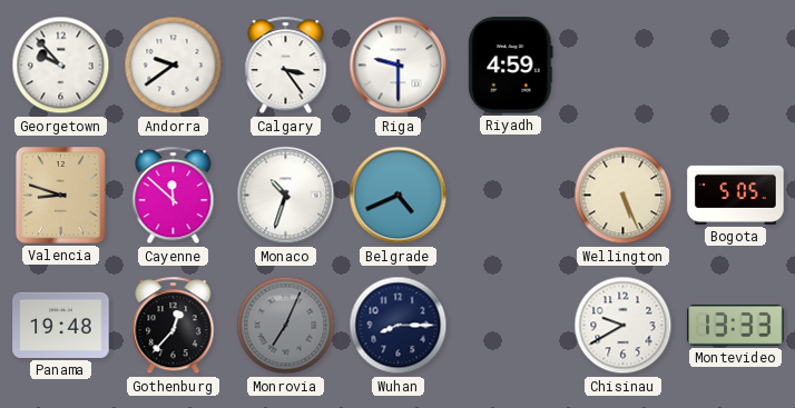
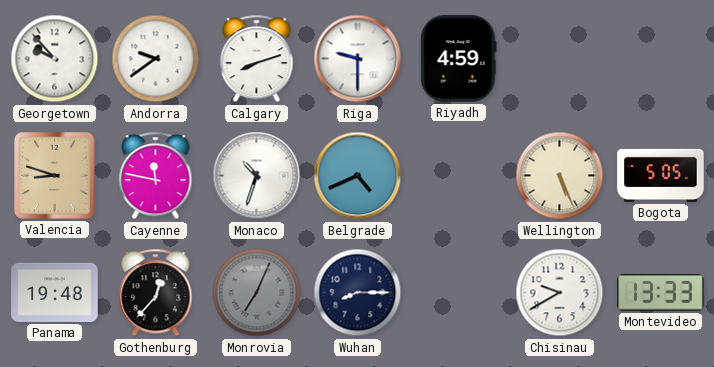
Calgary: 3:24 -> 8:12 (257, 59)
Cayenne: 11:52 -> 11:47 (156, 176)
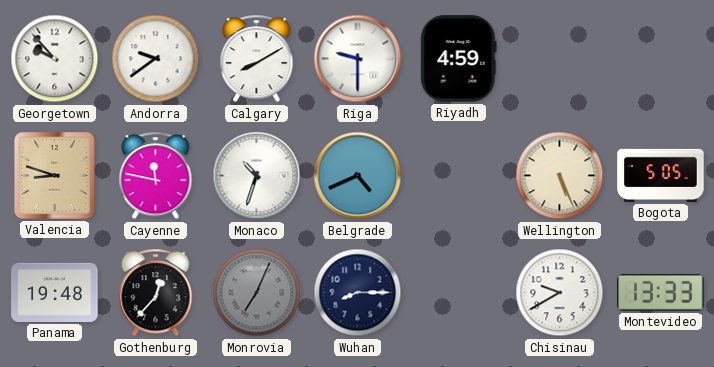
Calgary: 8:12 -> 8:10 (257, 59)
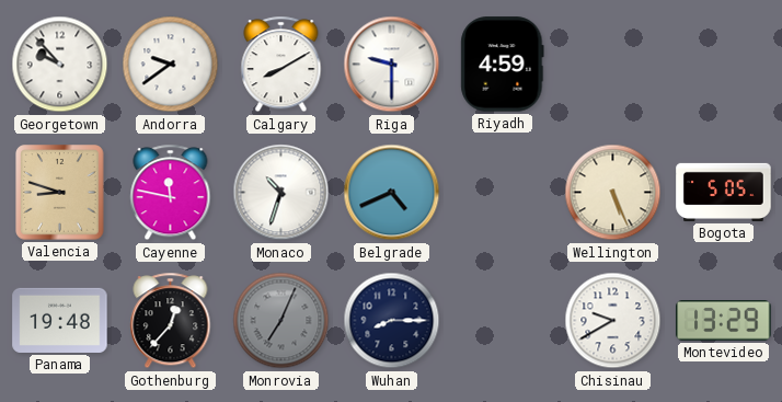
Montevideo: 13:33 -> 13:29 (724, 321)
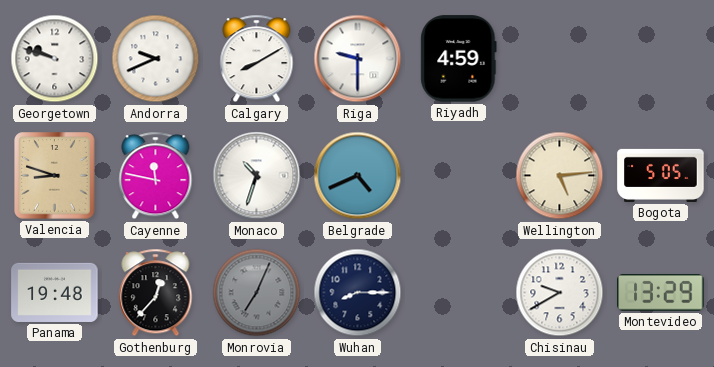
Georgetown: 9:53 -> 9:48 (55, 59)
Andorra: 9:39 -> 9:41 (156, 59)
Wellington: 5:26 -> 5:14 (560, 176)
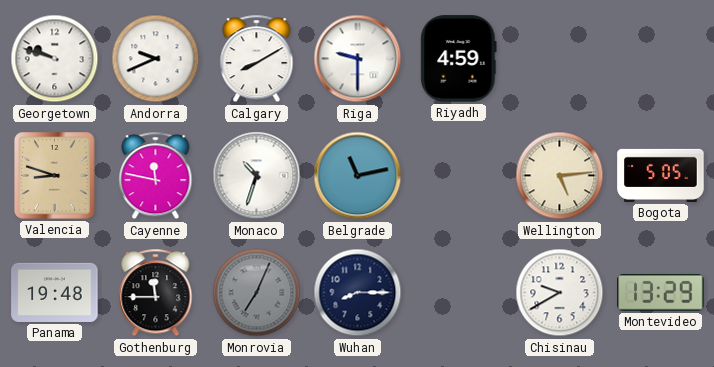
Belgrade: 4:41 -> 11:13 (358, 176)
Gothenburg: 12:37 -> 11:45 (156, 293)
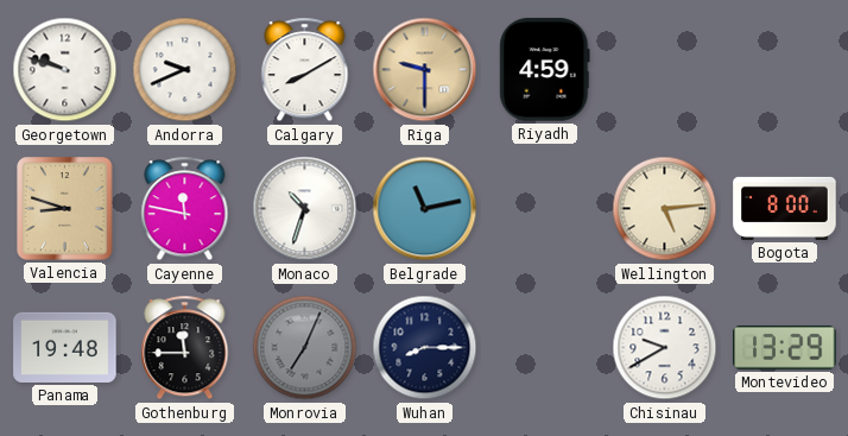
Riga dial: white -> champagne (425, 70)
Bogota: 5:05 -> 8:00 (785, 208)
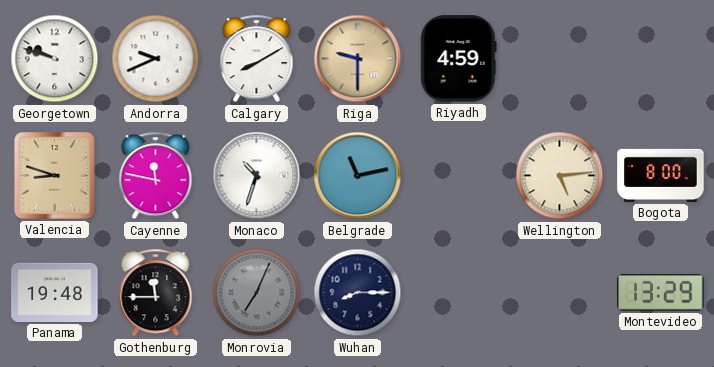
Chisinau: 9:40 -> none (665, 348)
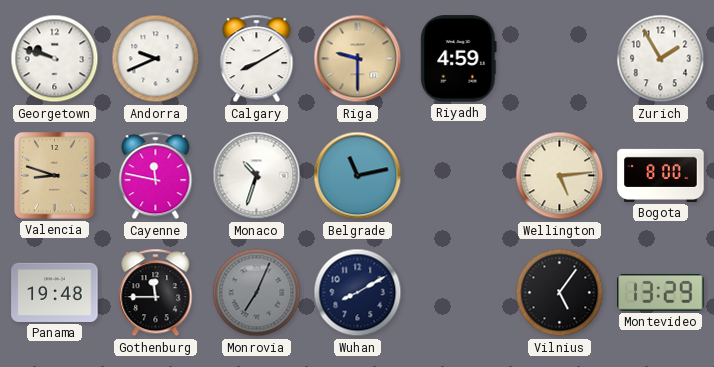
Zurich: none -> 1:55 (661, 59)
Wuhan: 8:15 -> 8:10 (358, 293)
Vilnius: none -> 5:06 (560, 293)
